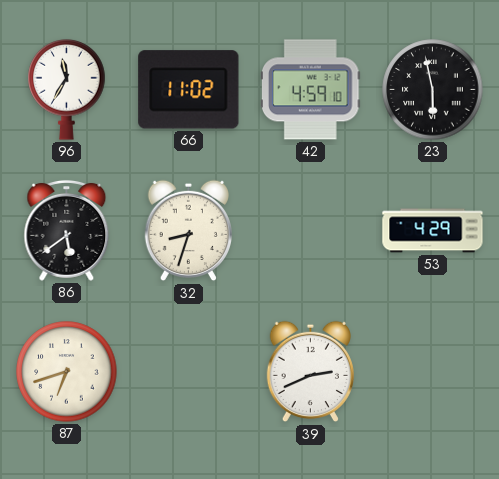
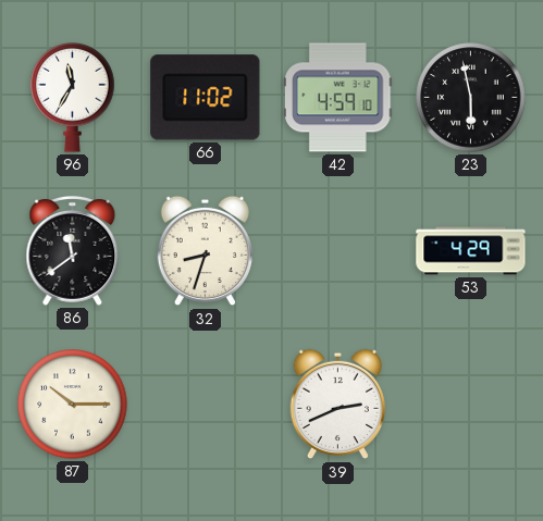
86: 5:39 -> 11:39 (73, 250)
87: 6:42 -> 10:15 (73, 405)
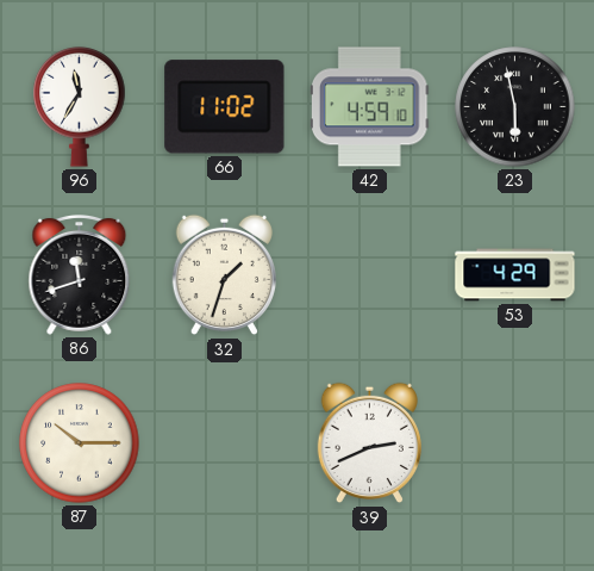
86: 11:39 -> 11:42 (80, 274)
32: 8:33 -> 1:33 (224, 275)
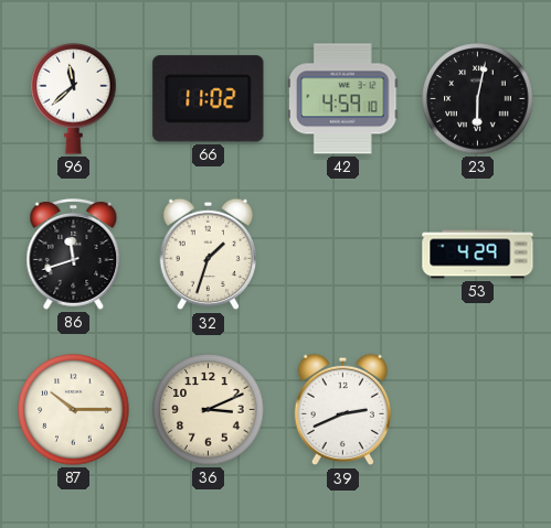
96: 11:35 -> 11:38 (74, 98)
23: 5:58 -> 6:02 (478, 99)
36: none -> 3:11 (209, 410)
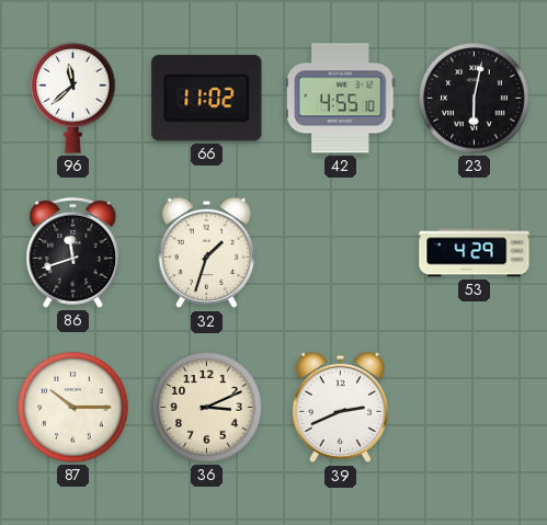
42: 4:59 -> 4:55 (341, 99)
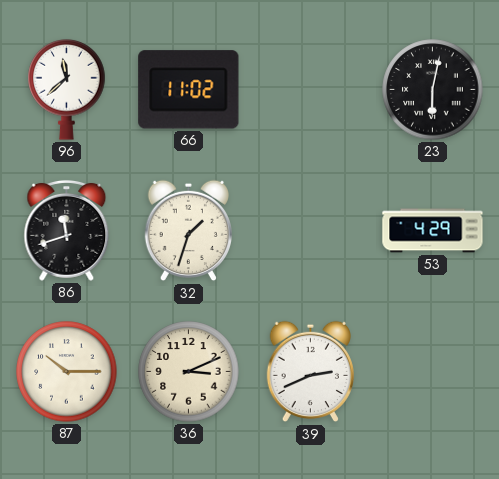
42: 4:55 -> none (341, 99)
